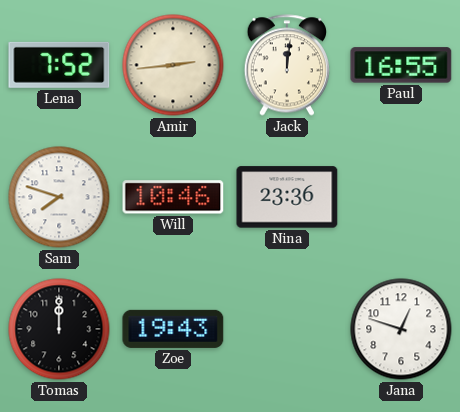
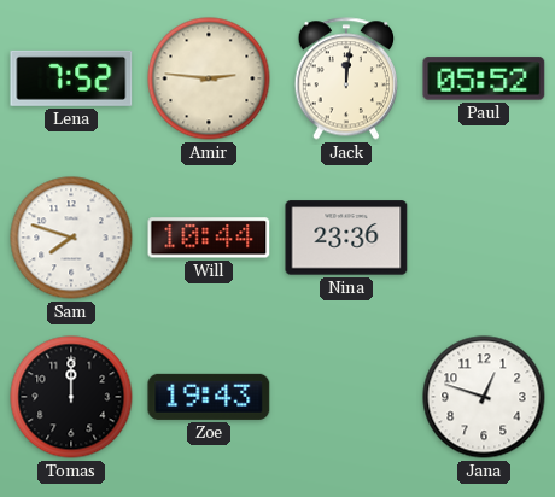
Amir: 2:44 -> 2:46 (209, 78)
Paul: 16:55 -> 05:52 (484, 78)
Will: 10:46 -> 10:44 (209, 238)
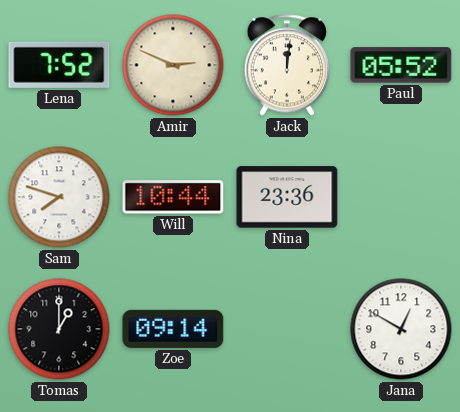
Amir: 2:46 -> 2:49 (173, 65)
Tomas: 12:00 -> 1:00 (59, 329)
Zoe: 19:43 -> 09:14 (173, 329)
Jana: 12:48 -> 12:50 (401, 329)
